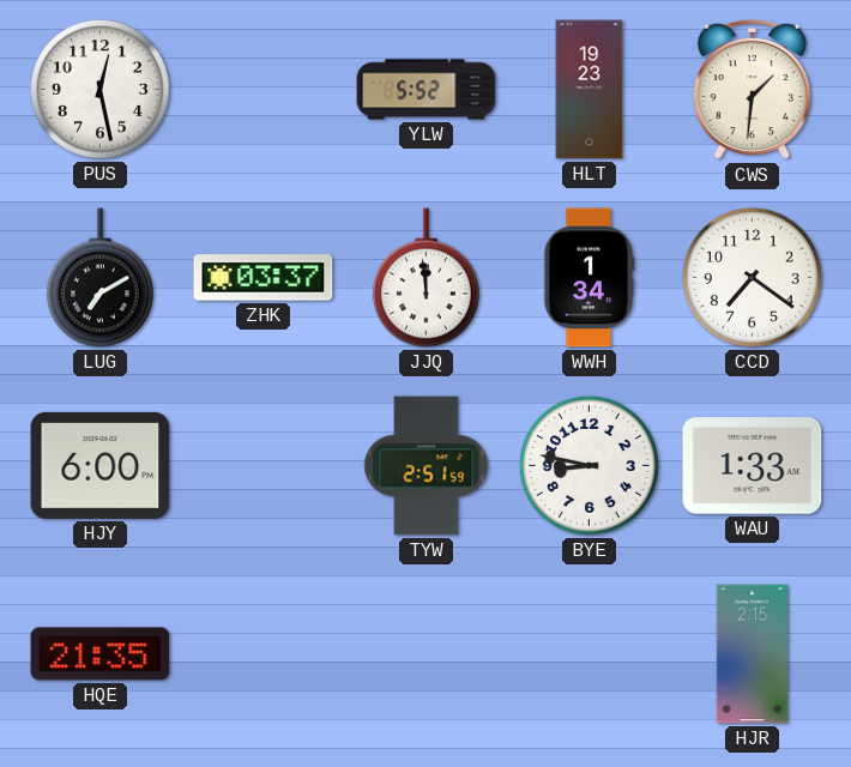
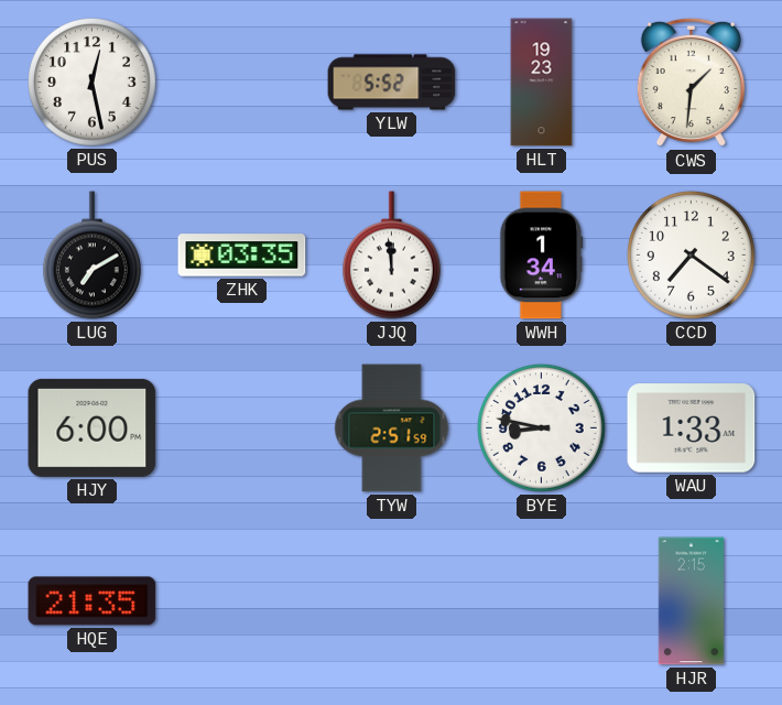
ZHK: 03:37 -> 03:35 (242, 256)
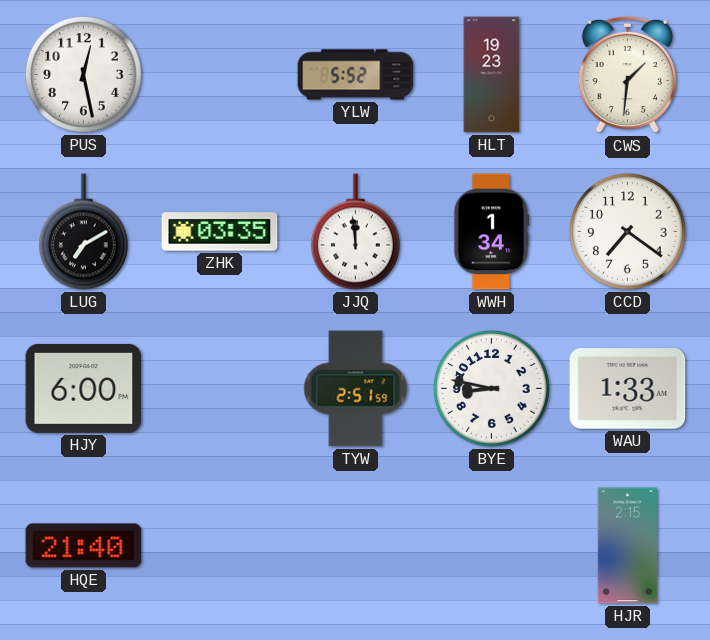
HQE: 21:35 -> 21:40 (84, 546)
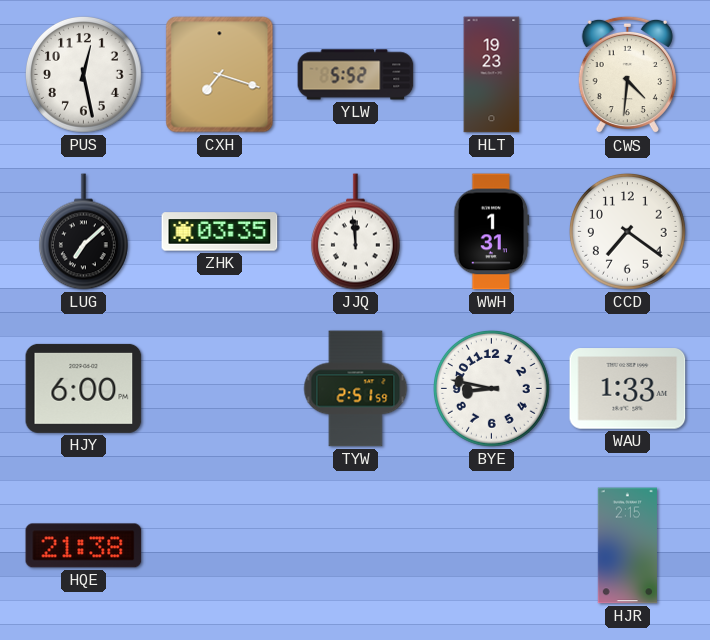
CXH: none -> 7:18 (220, 75)
CWS: 1:31 -> 4:31 (627, 75)
LUG: 7:10 -> 7:08 (83, 232)
WWH: 1:34 -> 1:31 (492, 232)
HQE: 21:40 -> 21:38 (84, 546)
